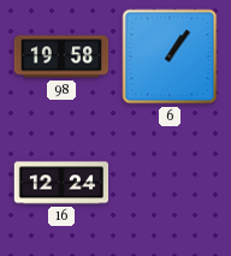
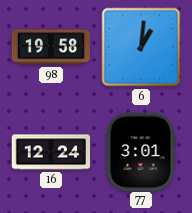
6: 1:06 -> 1:01 (141, 47)
77: none -> 3:01 (141, 151)
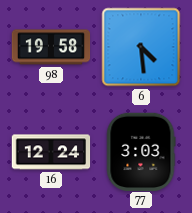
6: 1:01 -> 4:29 (141, 47)
77: 3:01 -> 3:03 (141, 151)
